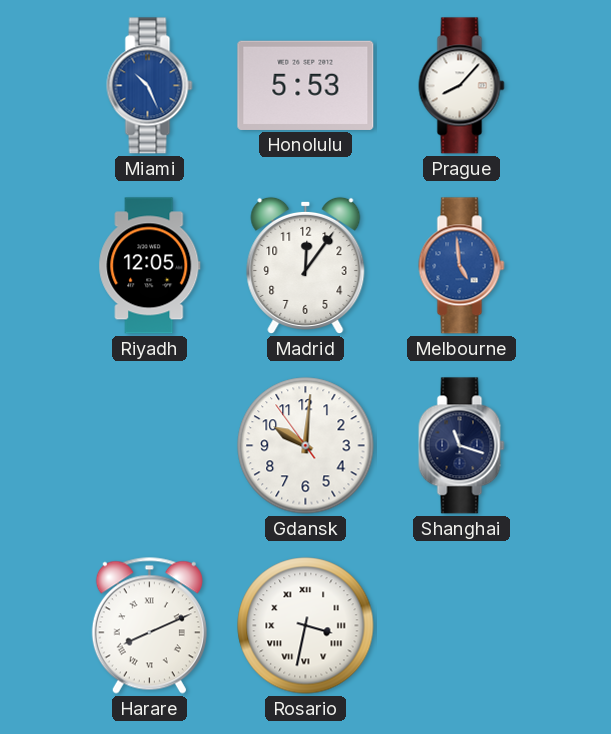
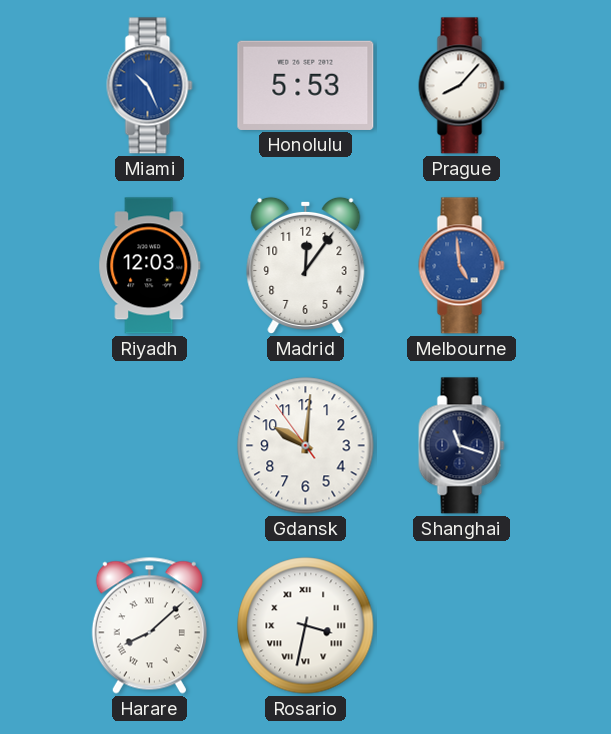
Riyadh: 12:05 -> 12:03 (150, 266)
Harare: 8:11 -> 8:08 (149, 625)
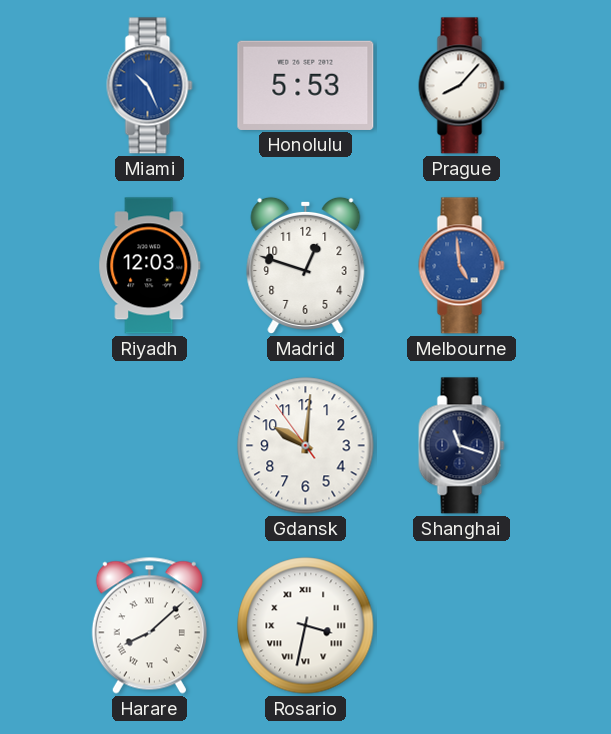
Madrid: 12:06 -> 12:48 (306, 265)
